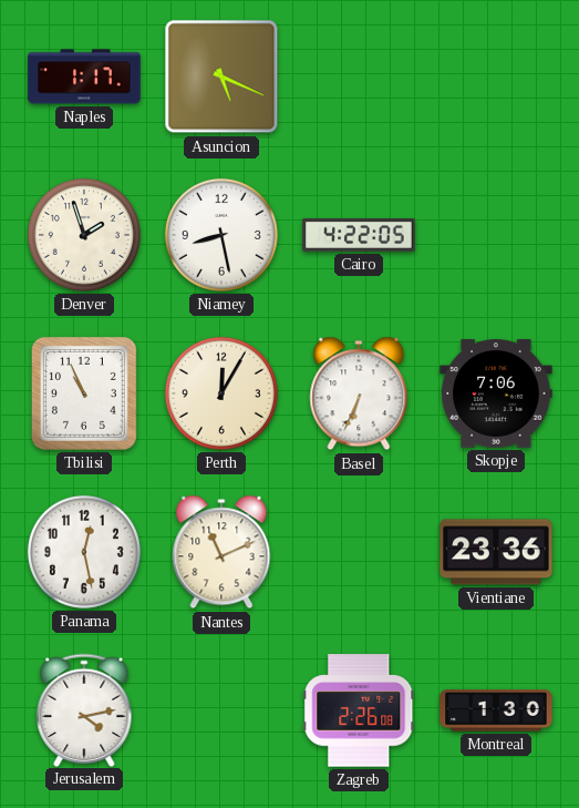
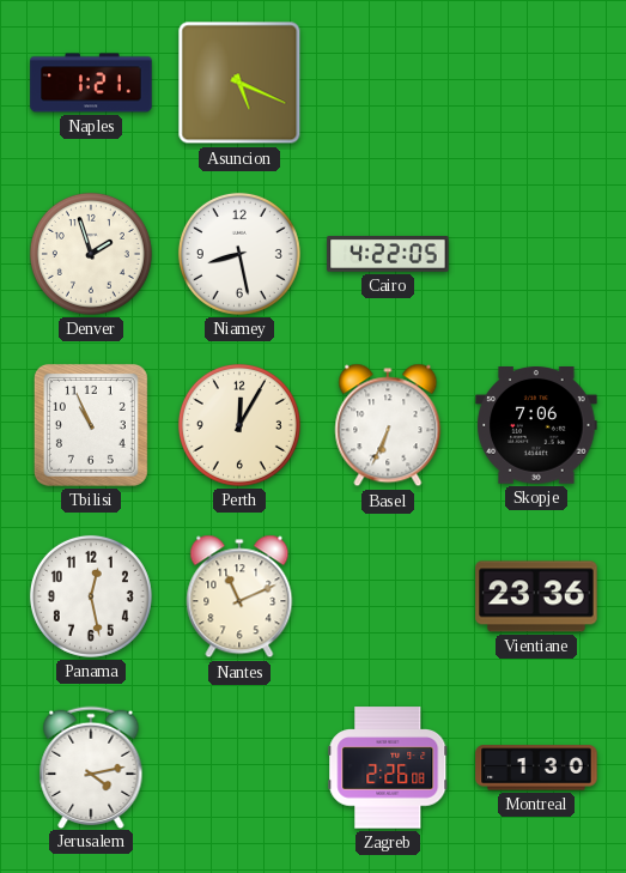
Naples: 1:17 -> 1:21 (91, 83)
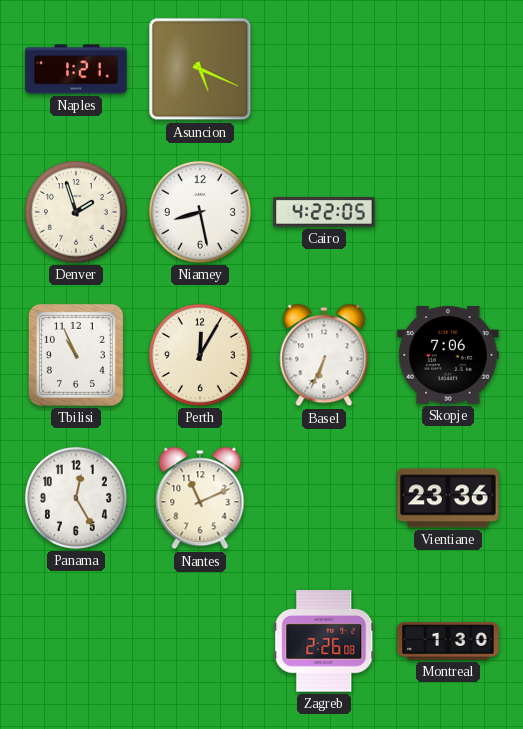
Panama: 12:28 -> 12:25 (76, 498)
Jerusalem: 4:13 -> none (91, 766)
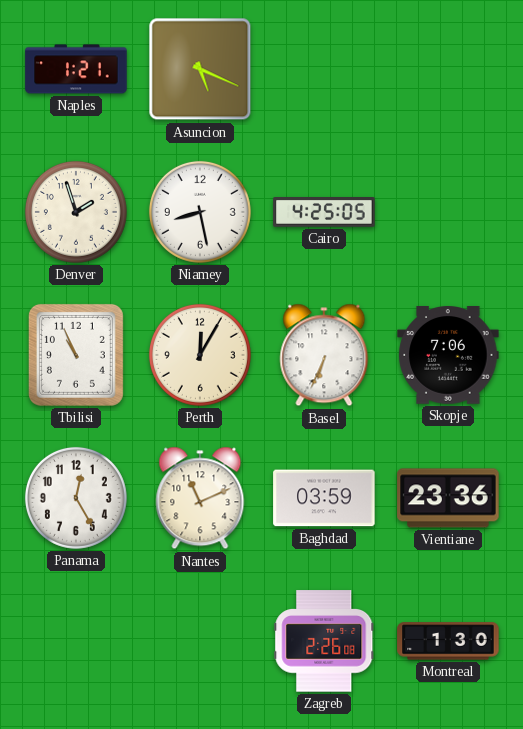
Cairo: 4:22 -> 4:25 (324, 213)
Baghdad: none -> 03:59 (324, 498)
